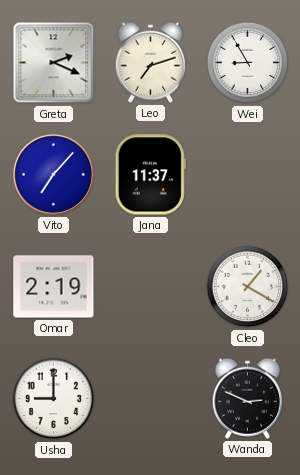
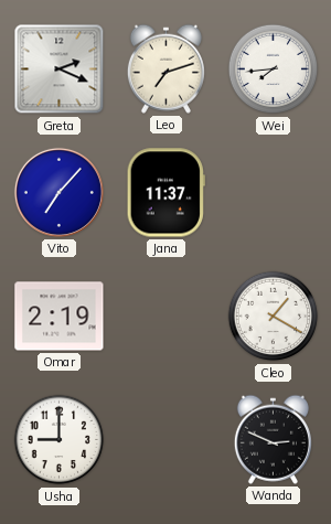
Wei: 8:55 -> 7:44 (274, 69)
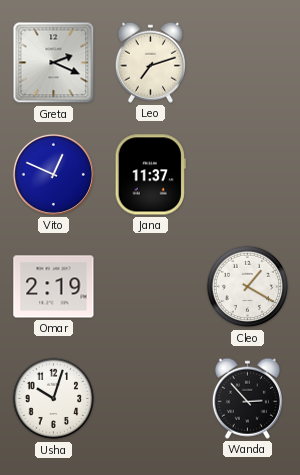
Wei: 7:44 -> none (274, 69)
Vito: 7:07 -> 12:49 (53, 174)
Usha: 9:00 -> 10:03 (54, 399)
Wanda: 2:49 -> 2:53 (247, 398)
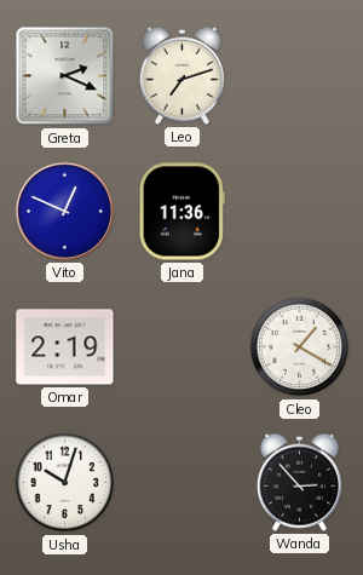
Jana: 11:37 -> 11:36 (181, 212)
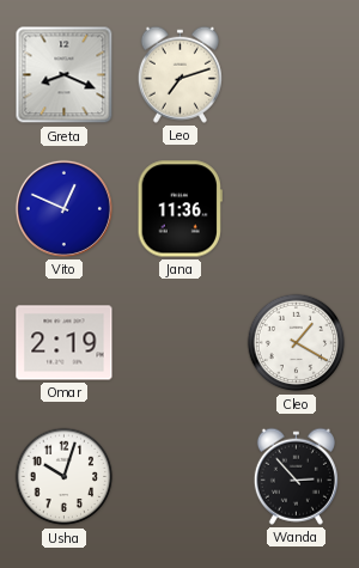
Greta: 2:19 -> 8:19 (65, 75)
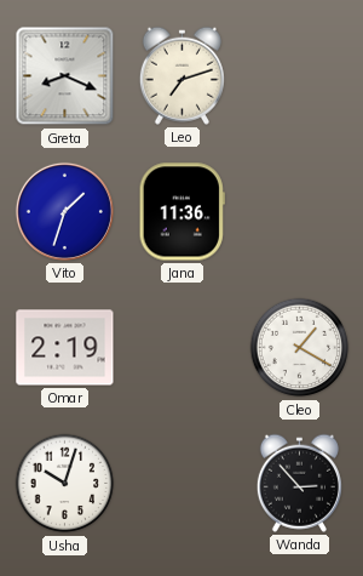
Vito: 12:49 -> 1:33 (64, 211)
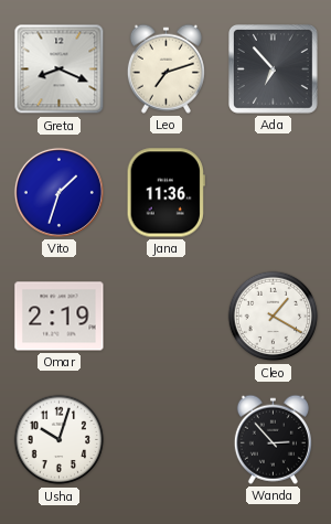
Ada: none -> 6:53 (274, 69)
